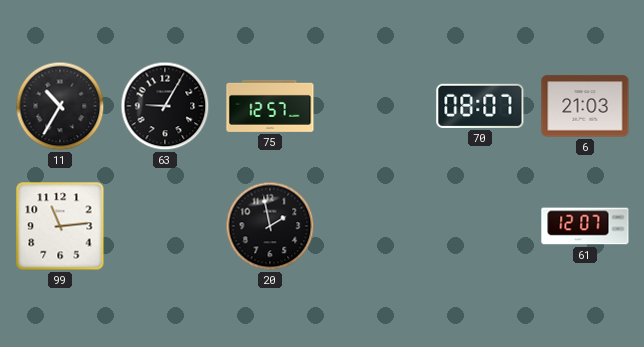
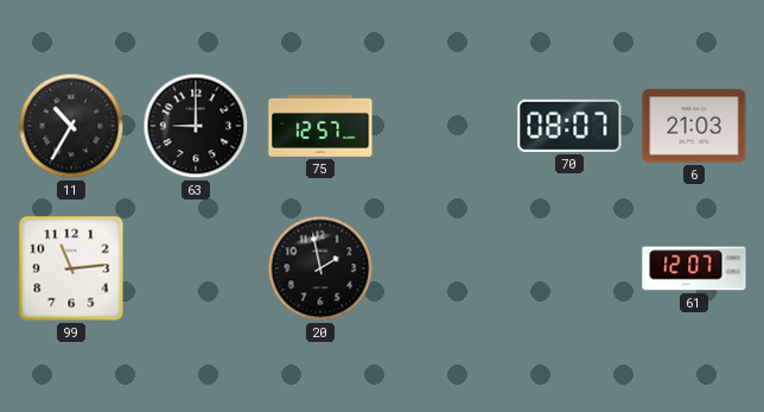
63: 9:05 -> 9:00 (196, 126)
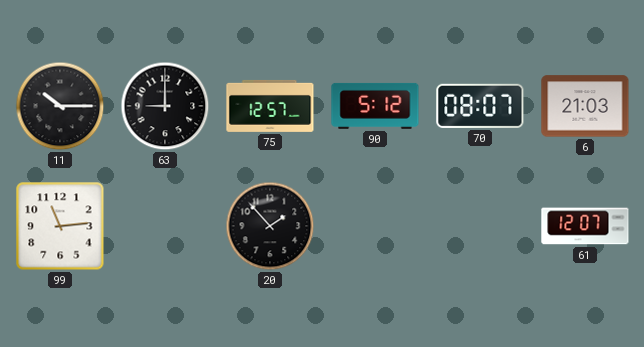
11: 10:35 -> 10:15 (60, 106)
90: none -> 5:12 (375, 106)
20: 1:58 -> 1:53 (270, 226)
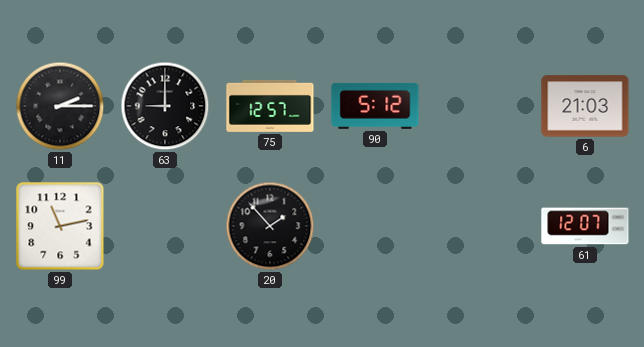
11: 10:15 -> 2:15 (60, 106)
70: 08:07 -> none (480, 106)
99: 11:14 -> 11:13 (60, 226)
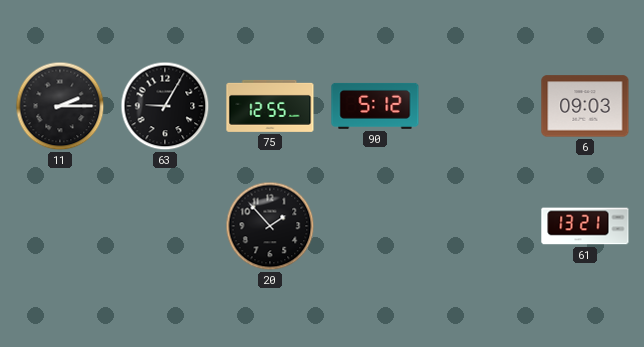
63: 9:00 -> 9:05 (165, 106)
75: 12:57 -> 12:55 (270, 106)
6: 21:03 -> 09:03 (585, 106)
99: 11:13 -> none (60, 226)
61: 12:07 -> 13:21 (585, 226)
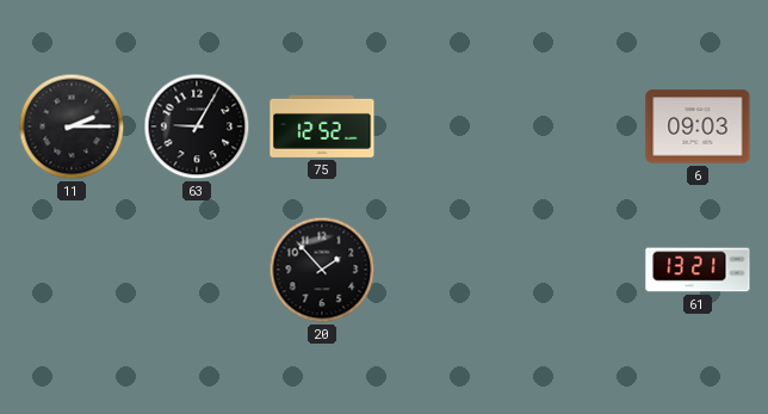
75: 12:55 -> 12:52 (322, 126)
90: 5:12 -> none (375, 106)
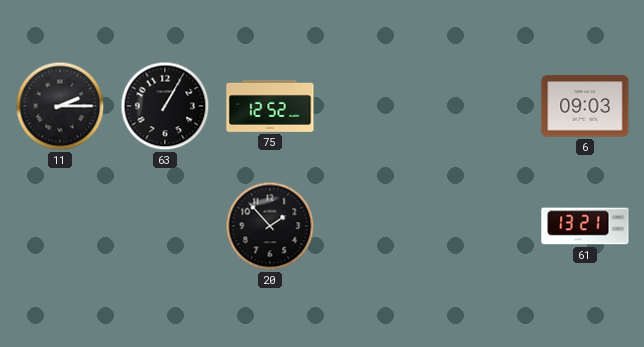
63: 9:05 -> 1:05 (165, 106)
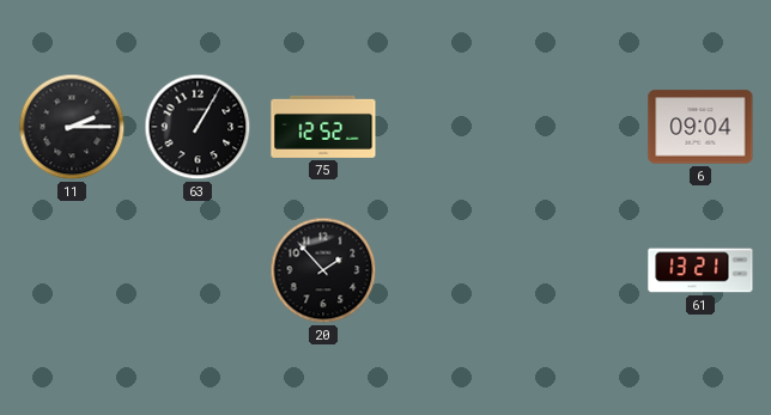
6: 09:03 -> 09:04 (700, 127)
